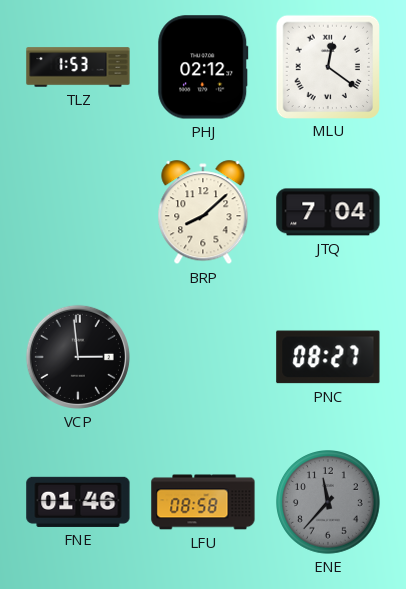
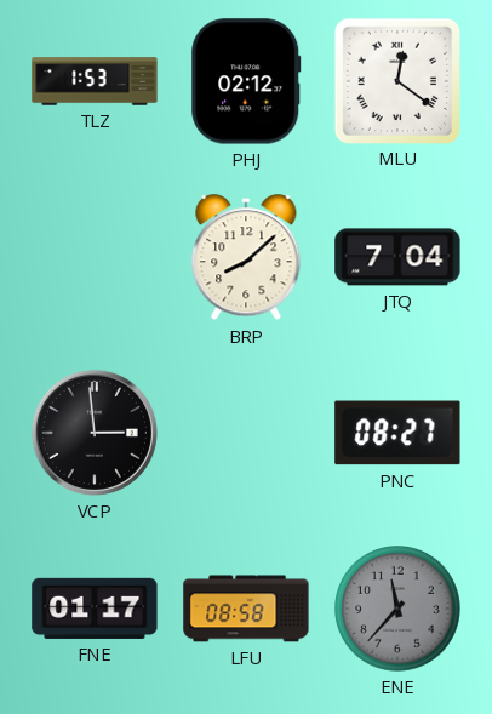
FNE: 01:46 -> 01:17 (95, 609)
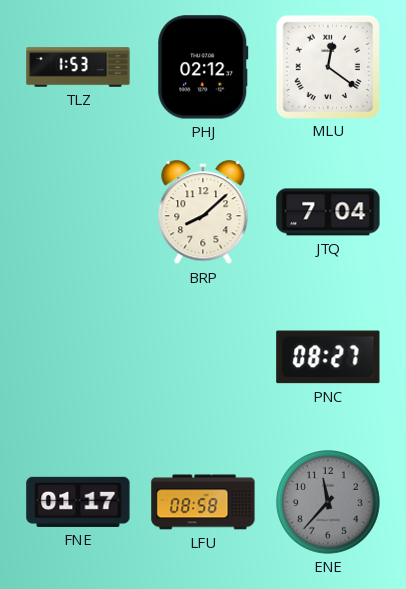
VCP: 2:59 -> none (95, 433)
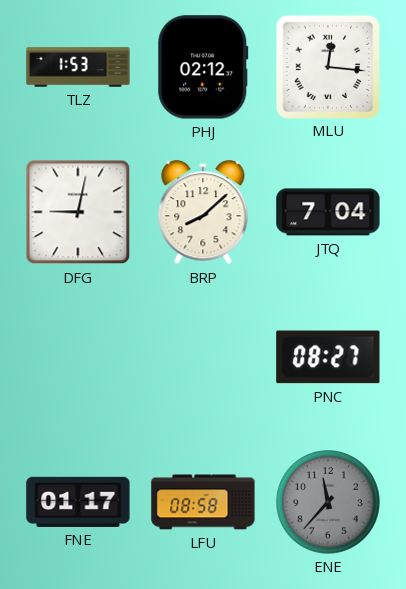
MLU: 12:21 -> 12:16 (327, 66)
DFG: none -> 9:02 (78, 212)
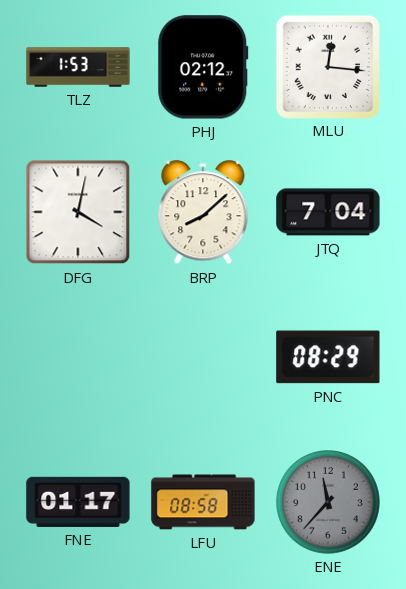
DFG: 9:02 -> 4:02 (78, 212)
PNC: 08:27 -> 08:29 (328, 357)
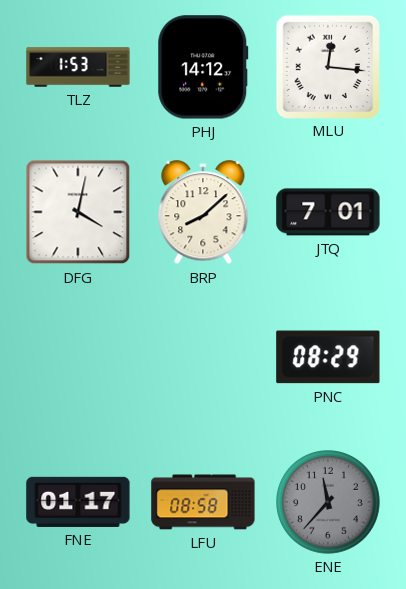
PHJ: 02:12 -> 14:12 (203, 67)
JTQ: 7:04 -> 7:01 (328, 212)
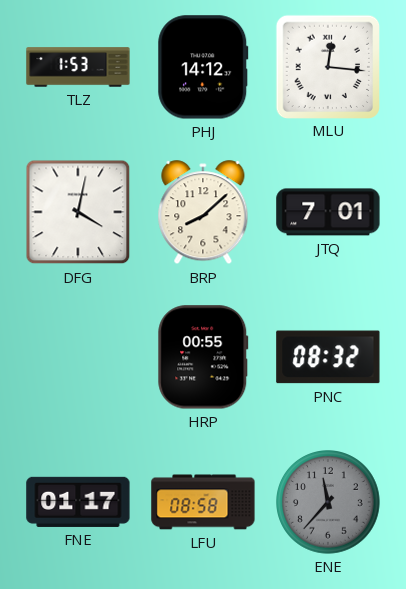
HRP: none -> 00:55 (203, 357)
PNC: 08:29 -> 08:32 (328, 357)
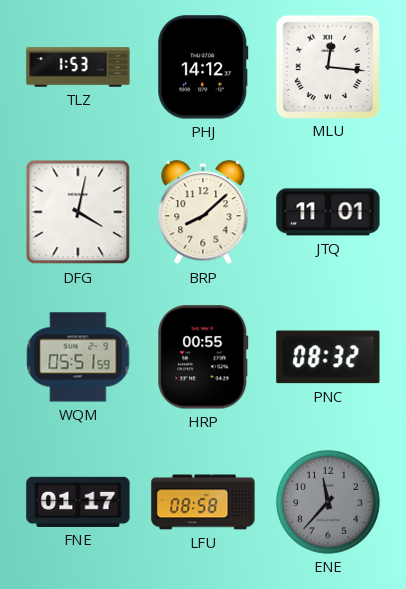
JTQ: 7:01 -> 11:01 (328, 212)
WQM: none -> 05:51 (78, 357)
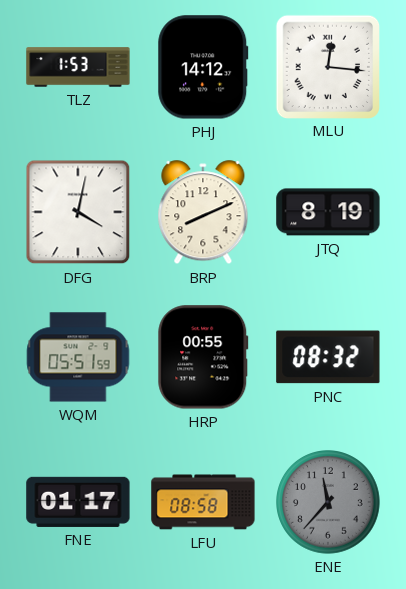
BRP: 8:08 -> 8:11 (203, 213)
JTQ: 11:01 -> 8:19 (328, 212)
